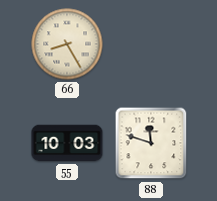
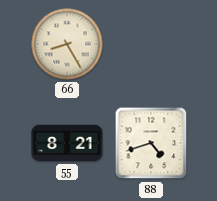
55: 10:03 -> 8:21 (67, 143)
88: 11:48 -> 4:42 (151, 143)
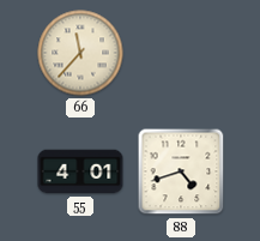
66: 8:25 -> 11:37 (80, 53)
55: 8:21 -> 4:01 (80, 171)
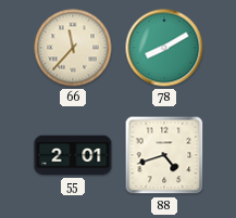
78: none -> 8:10 (164, 48)
55: 4:01 -> 2:01 (73, 155)
